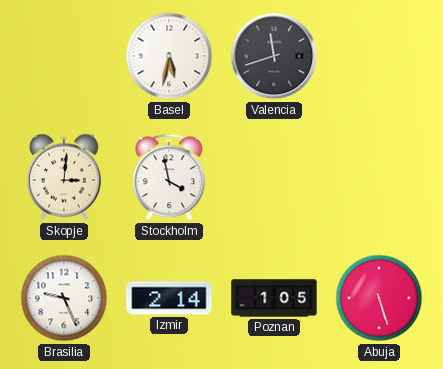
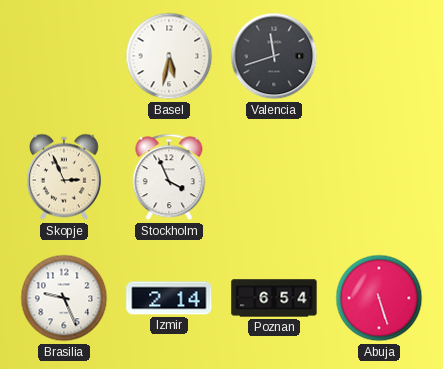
Skopje: 3:01 -> 2:56 (64, 177)
Stockholm: 3:58 -> 3:56 (169, 177)
Poznan: 1:05 -> 6:54 (274, 298)
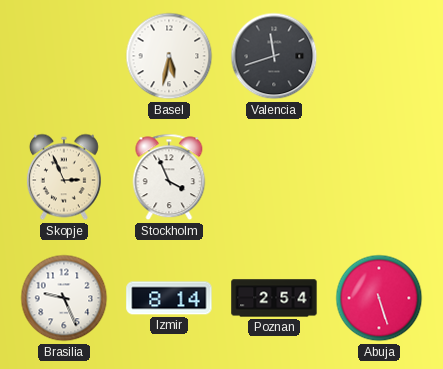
Izmir: 2:14 -> 8:14 (169, 298)
Poznan: 6:54 -> 2:54 (274, 298)
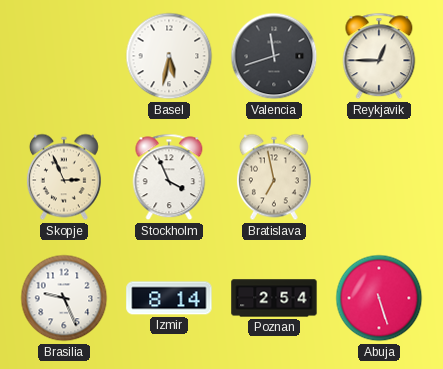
Reykjavik: none -> 12:45 (379, 56)
Bratislava: none -> 6:58 (274, 177)
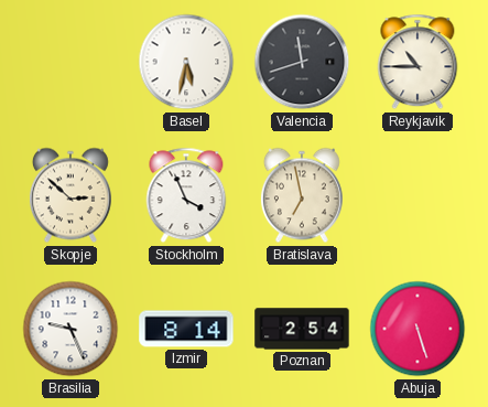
Reykjavik: 12:45 -> 10:45 (417, 62)
Skopje: 2:56 -> 2:52 (71, 195)
